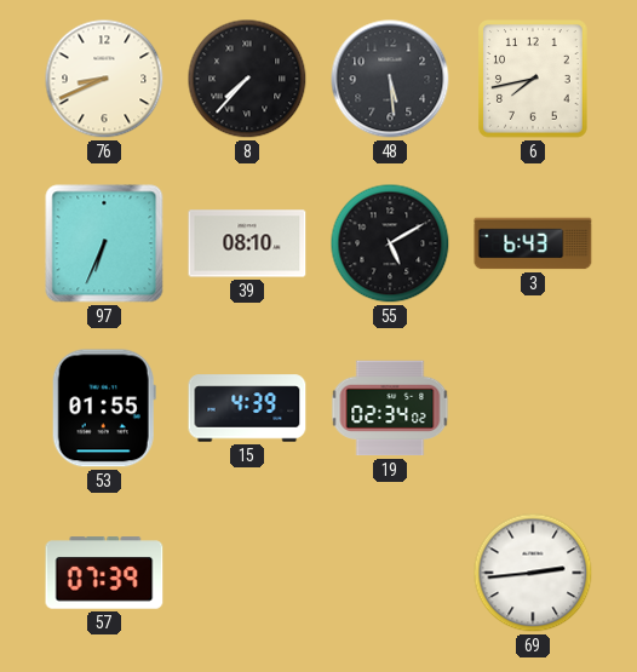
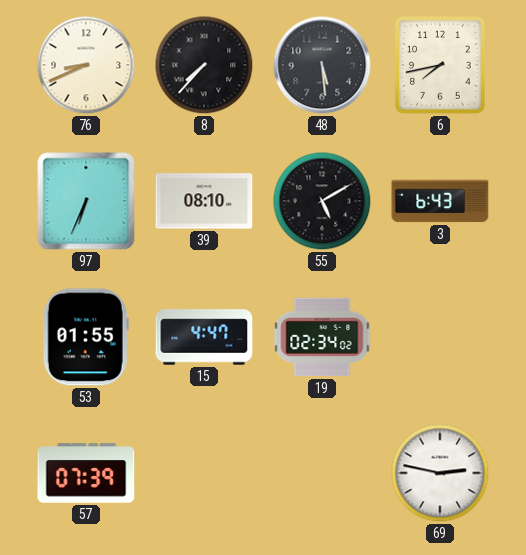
15: 4:39 -> 4:47 (204, 337)
69: 2:44 -> 2:47 (440, 473)
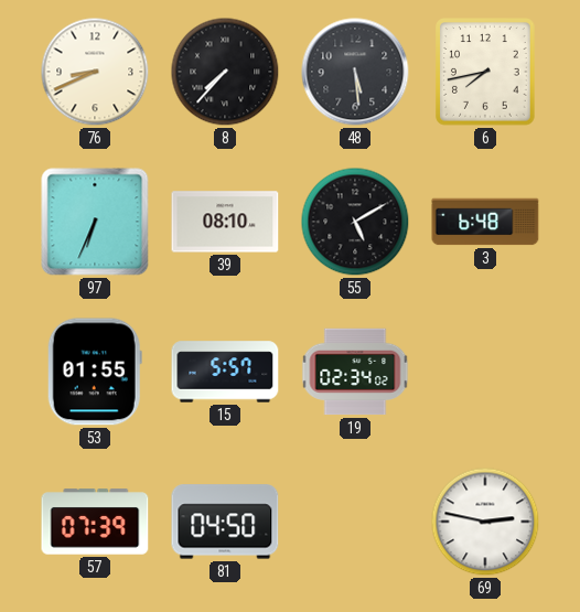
3: 6:43 -> 6:48 (485, 222)
15: 4:47 -> 5:57 (225, 372)
81: none -> 04:50 (225, 522)
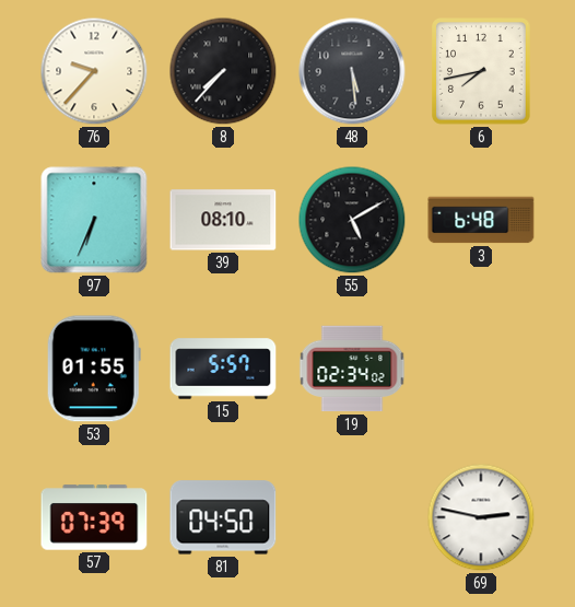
76: 8:41 -> 9:37 (94, 71)
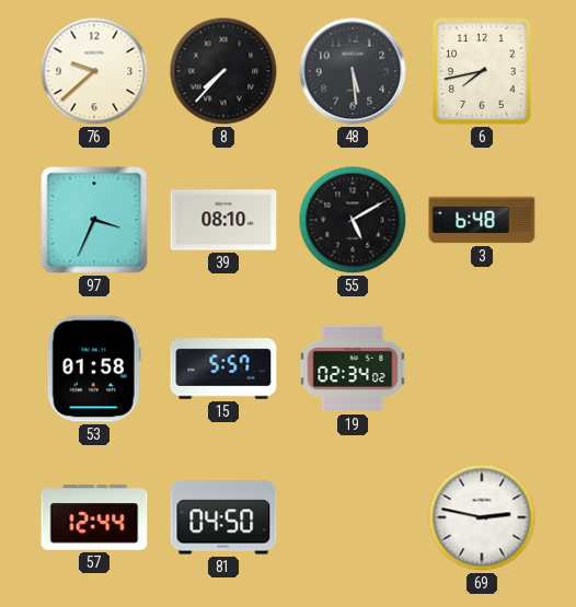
76: 9:37 -> 9:38 (94, 71)
97: 6:34 -> 3:34 (94, 220)
53: 01:55 -> 01:58 (94, 369)
57: 07:39 -> 12:44 (94, 517)
